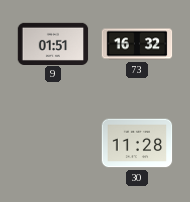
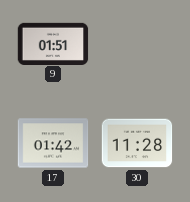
73: 16:32 -> none (137, 44)
17: none -> 01:42 (53, 143)
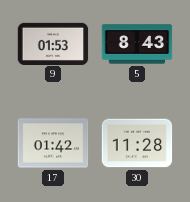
9: 01:51 -> 01:53 (53, 43)
5: none -> 8:43 (137, 44)
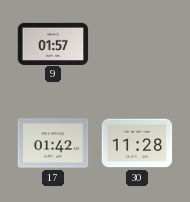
9: 01:53 -> 01:57 (53, 43)
5: 8:43 -> none (137, 44)
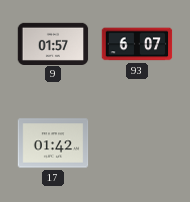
93: none -> 6:07 (137, 44)
30: 11:28 -> none (137, 143)
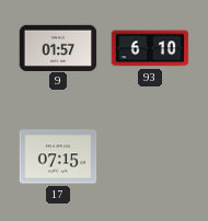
93: 6:07 -> 6:10 (150, 48)
17: 01:42 -> 07:15 (58, 156)
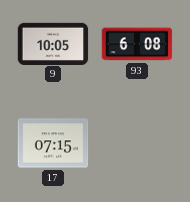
9: 01:57 -> 10:05 (53, 43)
93: 6:10 -> 6:08 (137, 44)
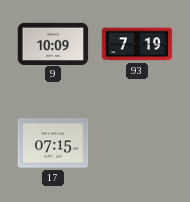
9: 10:05 -> 10:09 (53, 43)
93: 6:08 -> 7:19 (137, 44)
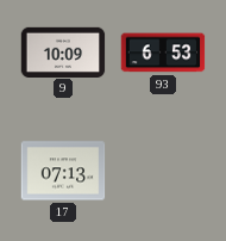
93: 7:19 -> 6:53 (163, 52)
17: 07:15 -> 07:13 (63, 171)
